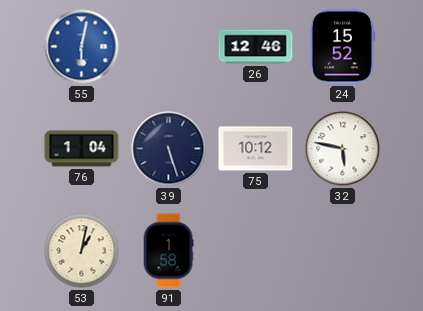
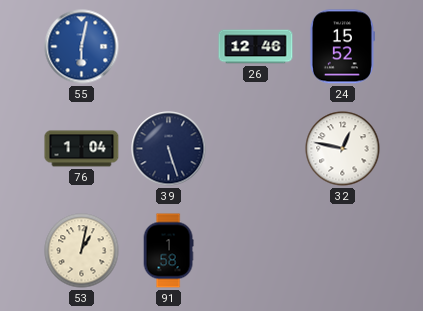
75: 10:12 -> none (256, 149)
32: 5:47 -> 12:47 (343, 149)
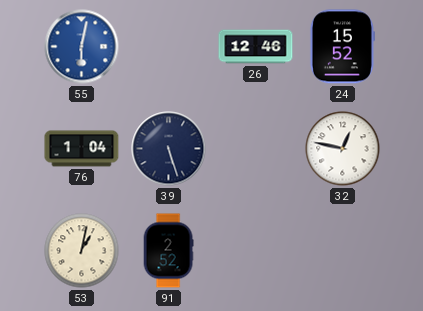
91: 1:58 -> 2:52 (168, 251)
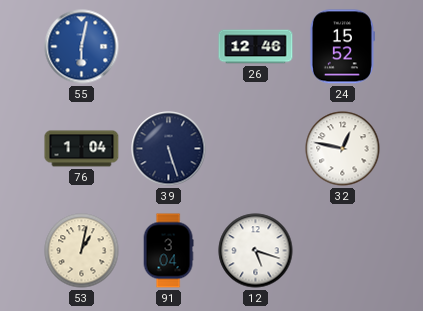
91: 2:52 -> 3:04 (168, 251)
12: none -> 5:18 (256, 251)
